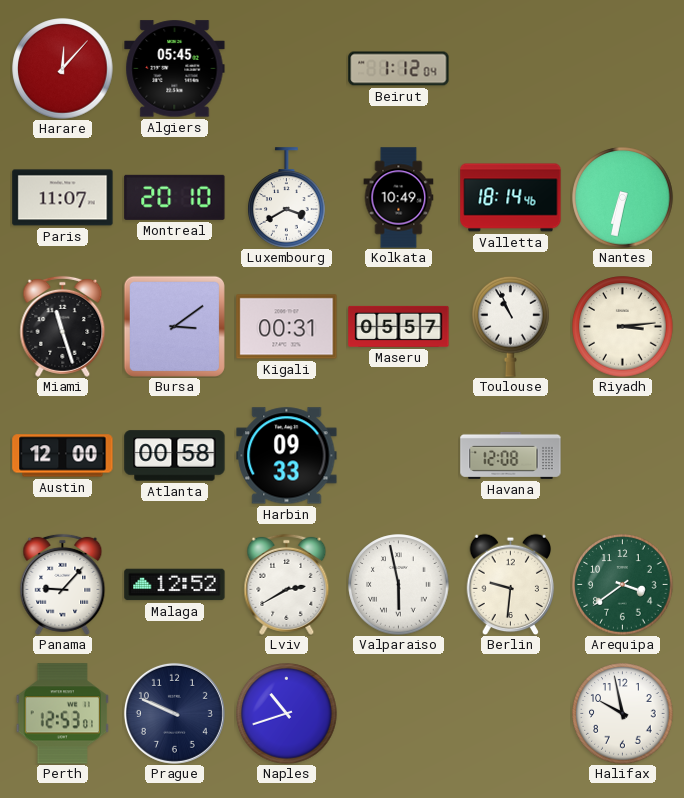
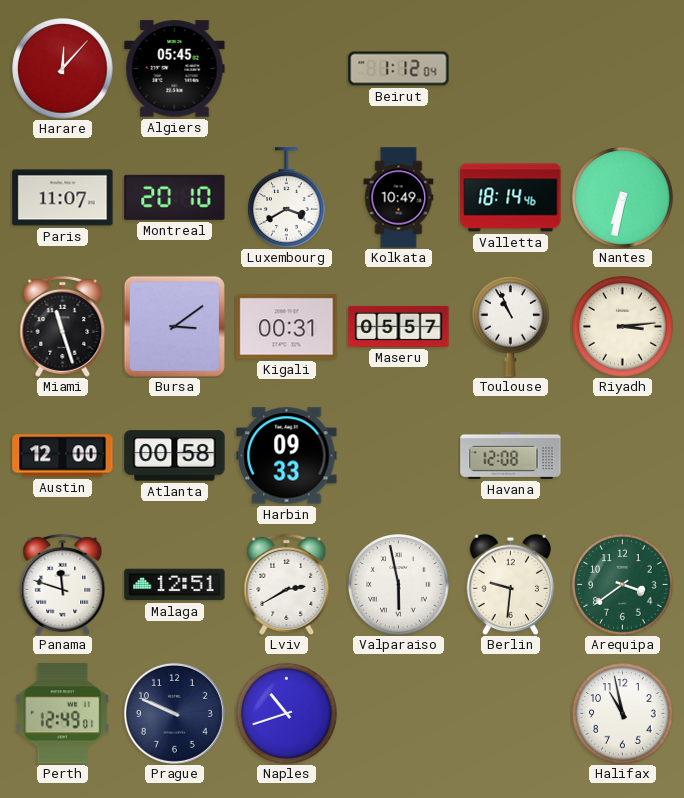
Panama: 9:07 -> 11:48 (63, 584)
Malaga: 12:52 -> 12:51 (175, 585)
Perth: 12:53 -> 12:49 (62, 714)
Halifax: 9:58 -> 10:58 (623, 714)
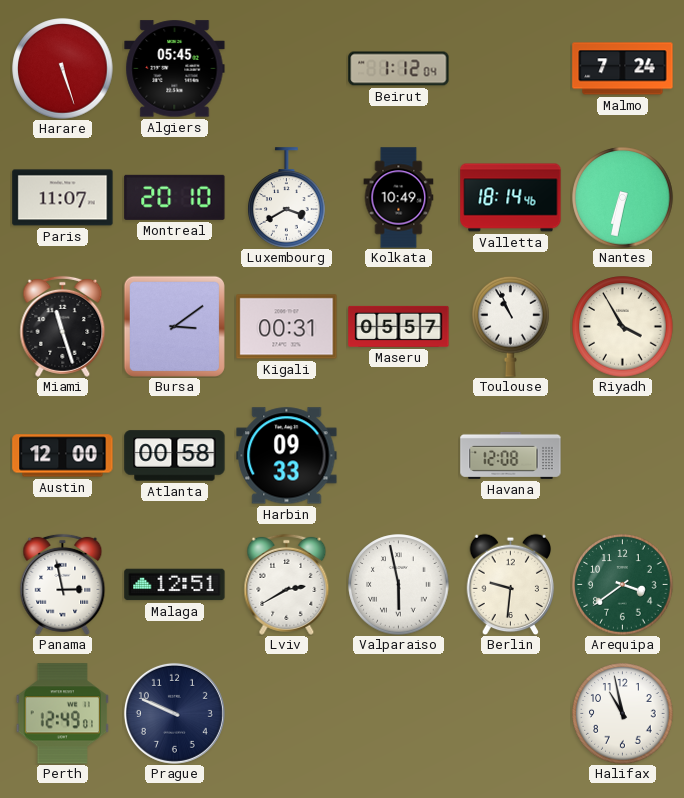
Harare: 12:07 -> 5:27 (63, 69)
Malmo: none -> 7:24 (623, 69)
Riyadh: 3:14 -> 3:55 (623, 327)
Panama: 11:48 -> 2:58 (63, 584)
Naples: 10:42 -> none (287, 714)
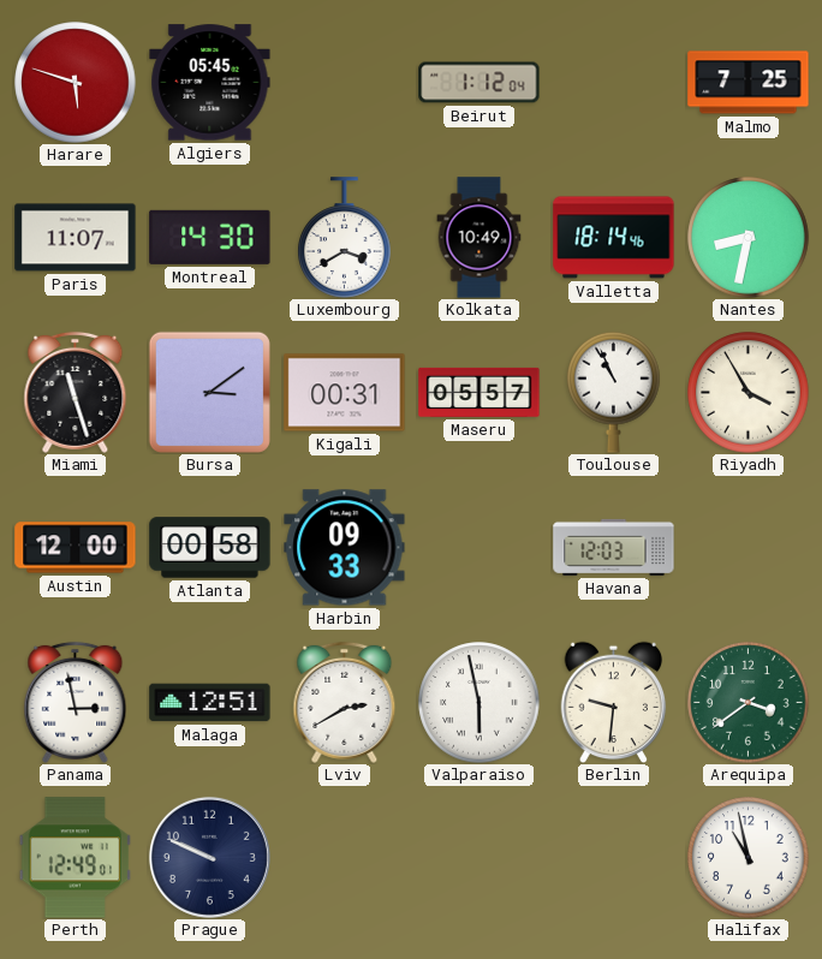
Harare: 5:27 -> 5:48 (76, 83)
Malmo: 7:24 -> 7:25 (749, 83)
Montreal: 20:10 -> 14:30 (210, 237)
Nantes: 6:32 -> 8:32 (749, 238)
Havana: 12:08 -> 12:03 (614, 547)
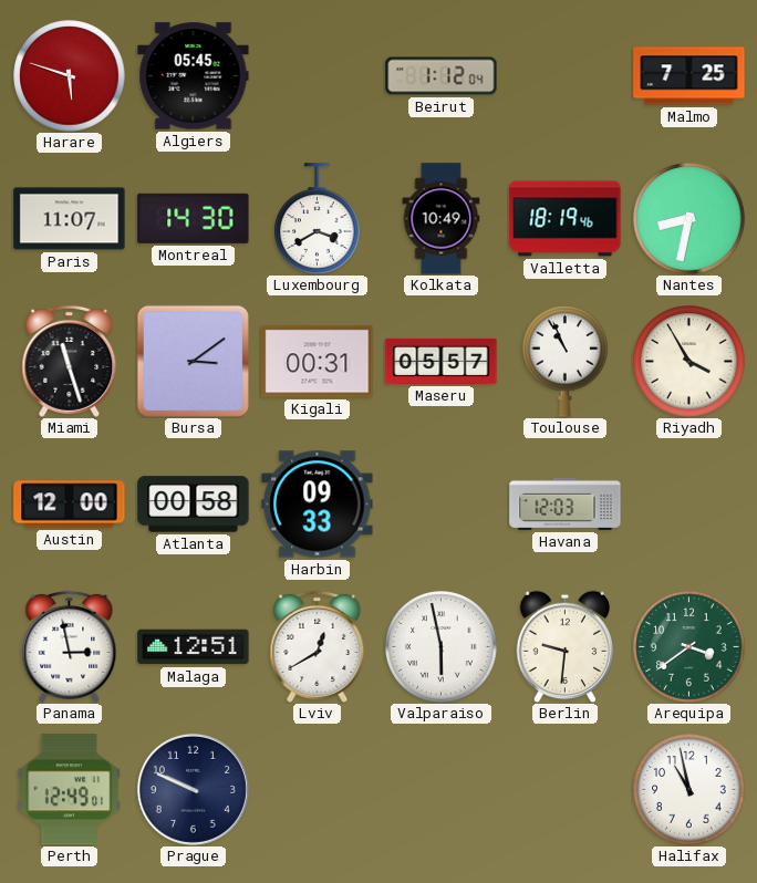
Valletta: 18:14 -> 18:19 (566, 219)
Lviv: 2:40 -> 12:40 (318, 646)
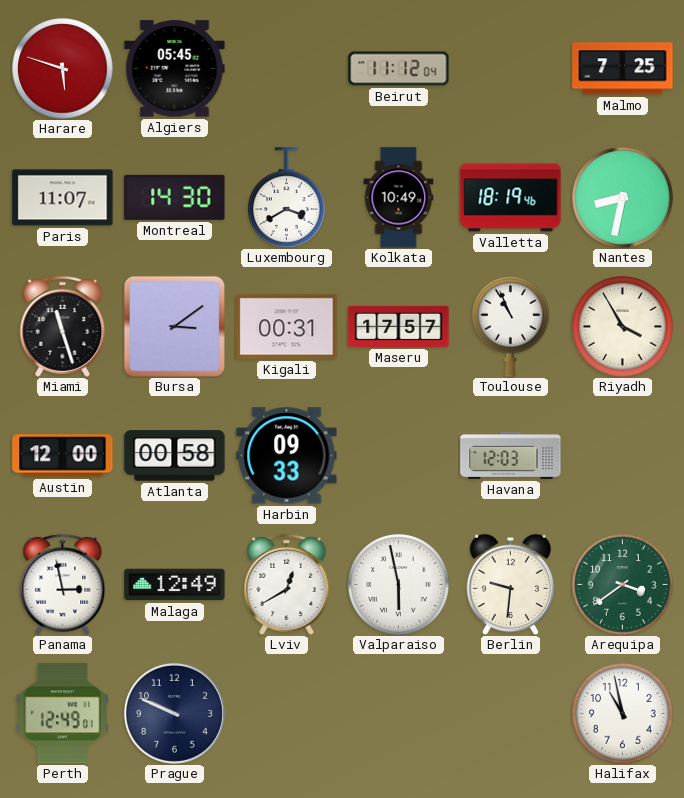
Beirut: 1:12 -> 11:12 (399, 69)
Maseru: 05:57 -> 17:57 (399, 326)
Malaga: 12:51 -> 12:49 (175, 585)
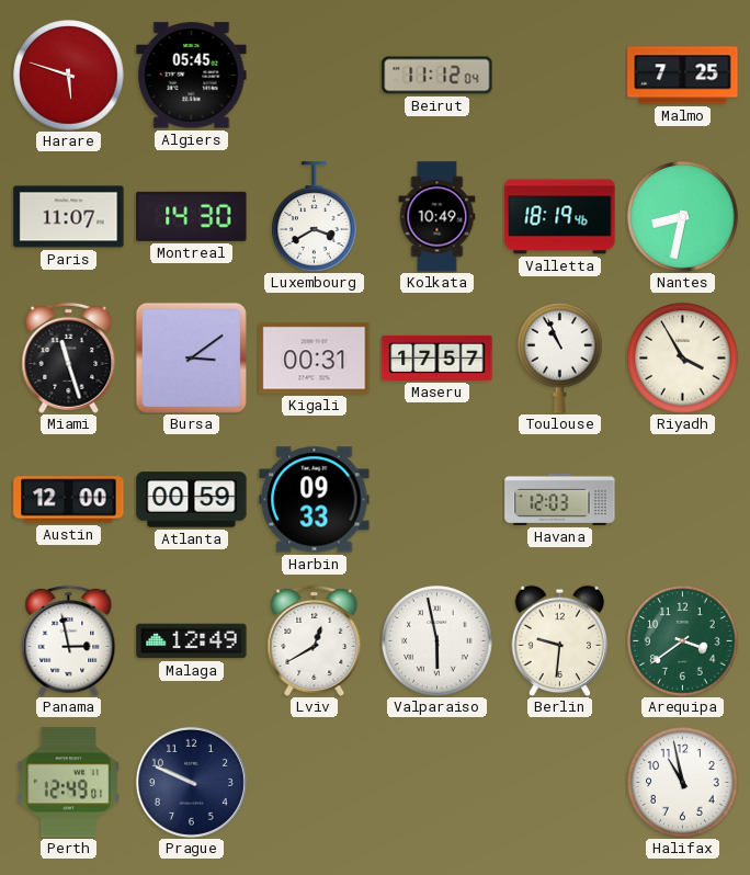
Atlanta: 00:58 -> 00:59 (192, 500)
